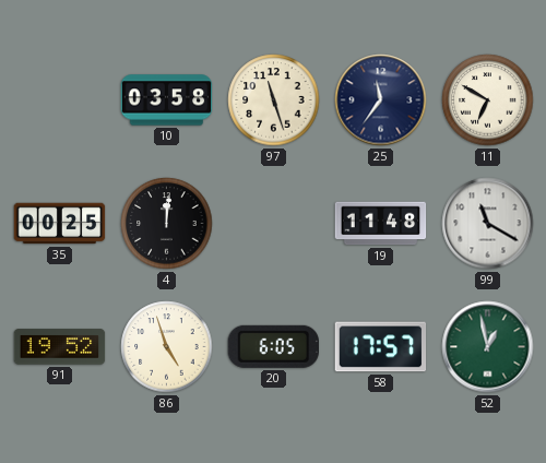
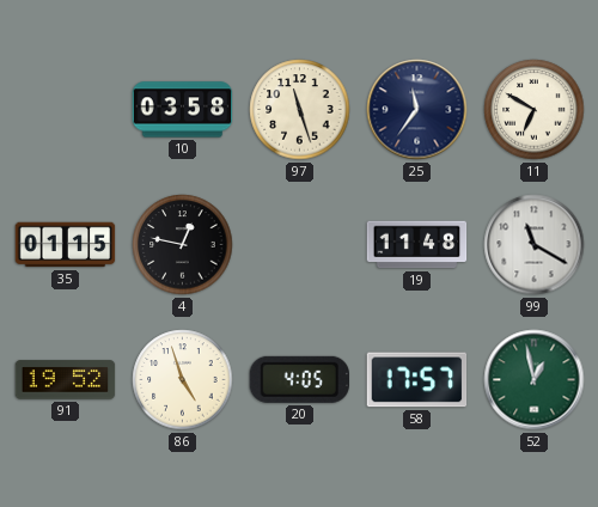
35: 00:25 -> 01:15 (66, 245)
4: 12:01 -> 12:47 (183, 245)
20: 6:05 -> 4:05 (299, 379)
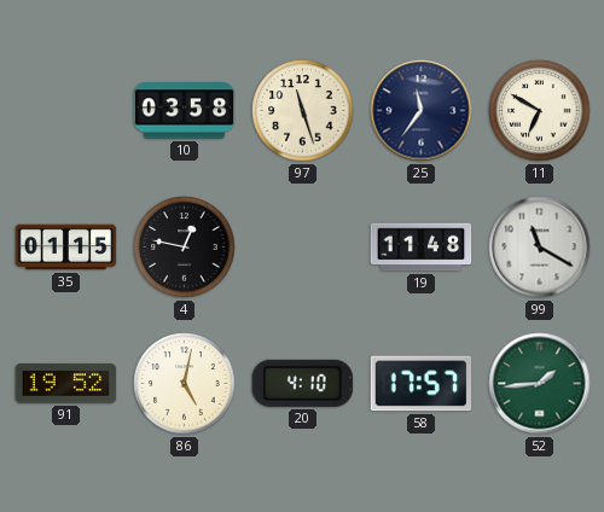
86: 4:57 -> 5:02 (185, 384)
20: 4:05 -> 4:10 (302, 383)
52: 12:58 -> 1:44 (540, 384)
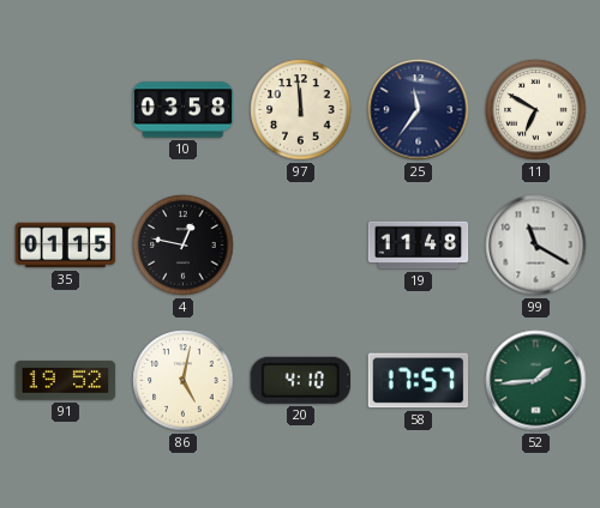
97: 11:27 -> 11:59 (301, 110)
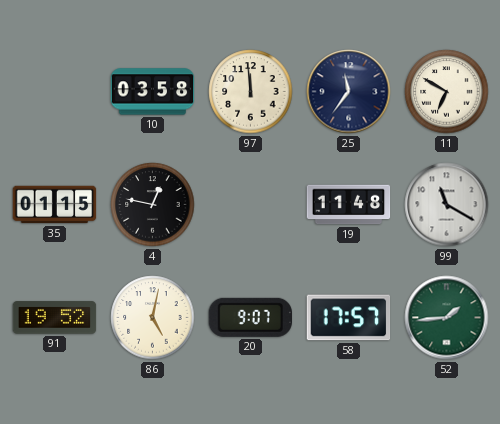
20: 4:10 -> 9:07 (250, 317)
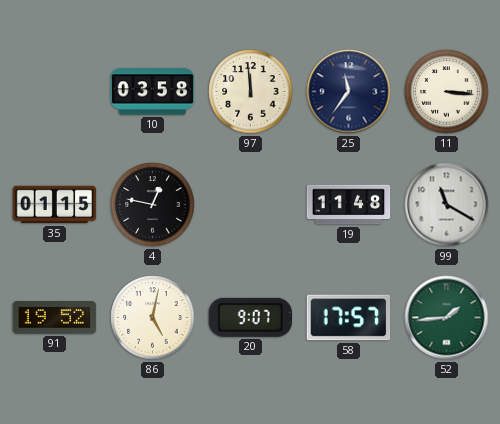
11: 6:50 -> 3:16 (447, 92)
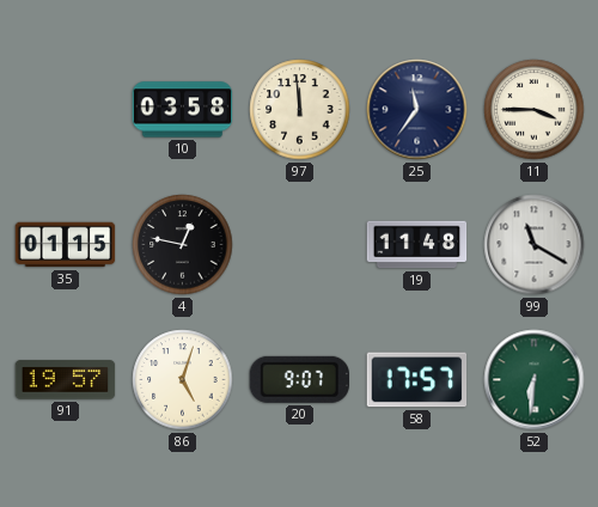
11: 3:16 -> 3:45 (535, 110)
91: 19:52 -> 19:57 (66, 380)
86: 5:02 -> 5:03 (183, 380)
52: 1:44 -> 6:31 (535, 380)
